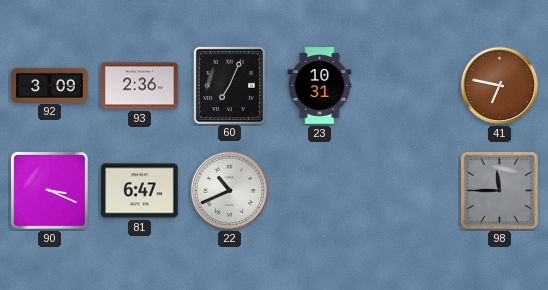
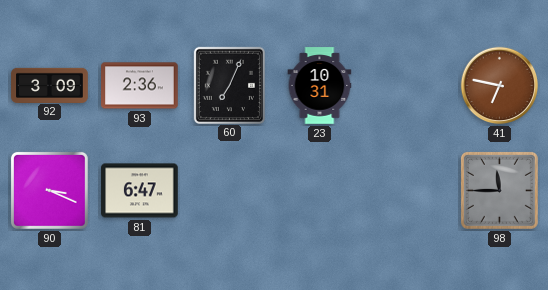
22: 10:41 -> none (230, 191)
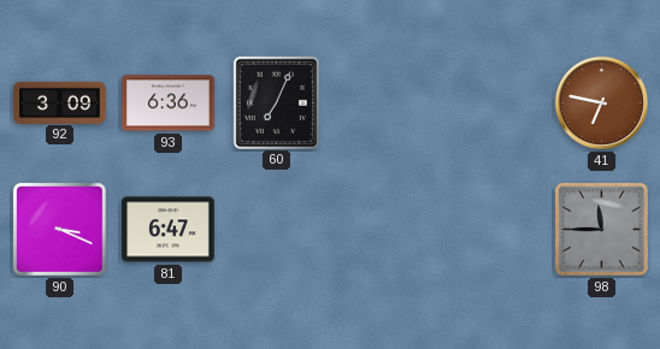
93: 2:36 -> 6:36 (169, 103)
23: 10:31 -> none (320, 86)
